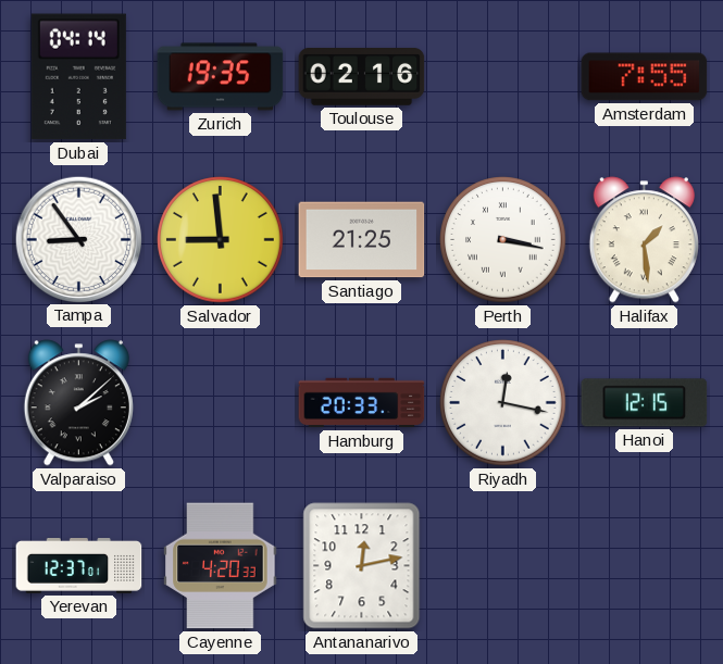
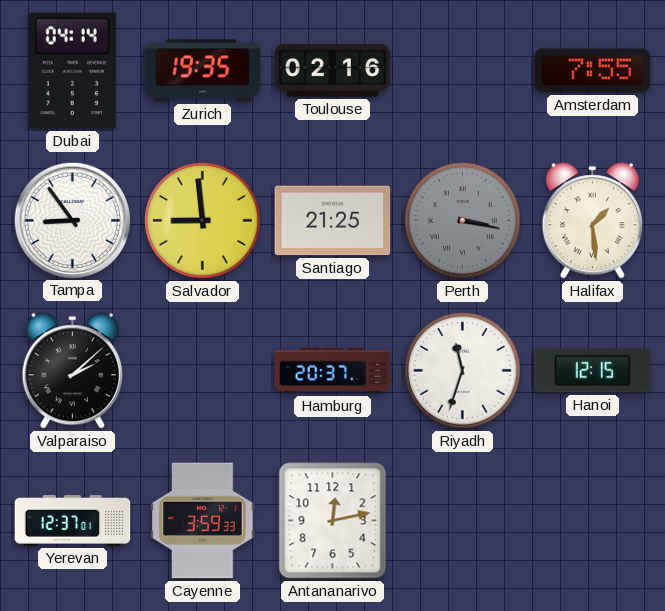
Perth dial: white -> grey (463, 221)
Hamburg: 20:33 -> 20:37 (333, 371)
Riyadh: 12:17 -> 11:33 (463, 371)
Cayenne: 4:20 -> 3:59 (203, 521)
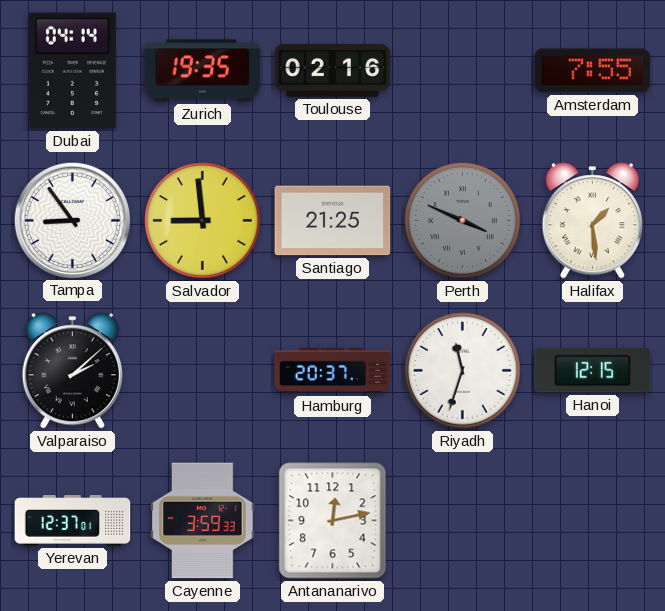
Perth: 3:17 -> 3:49 (463, 221)
